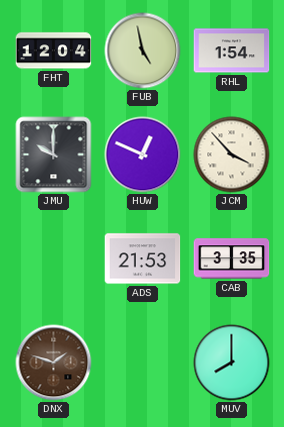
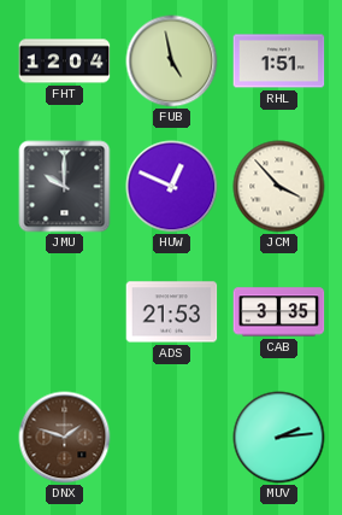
RHL: 1:54 -> 1:51 (279, 62)
MUV: 8:00 -> 2:14 (279, 438)
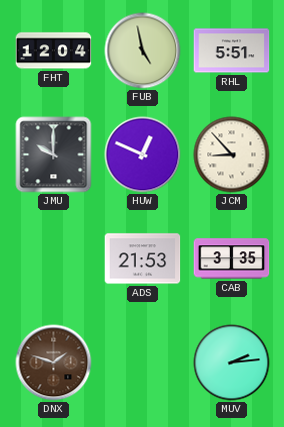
RHL: 1:51 -> 5:51 (232, 51)
JCM: 3:53 -> 8:53 (232, 155)
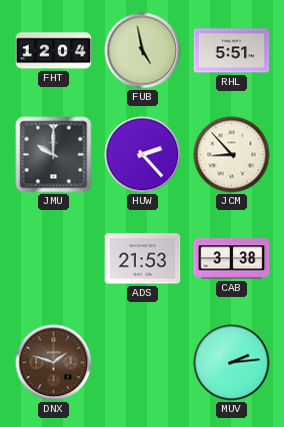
HUW: 12:49 -> 2:23 (143, 155)
CAB: 3:35 -> 3:38 (232, 259)
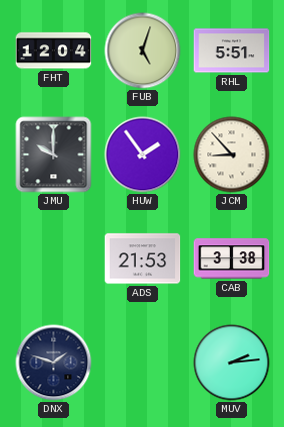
FUB: 4:58 -> 5:03 (143, 51)
HUW: 2:23 -> 1:54 (143, 155)
DNX dial: brown -> navy (54, 363)
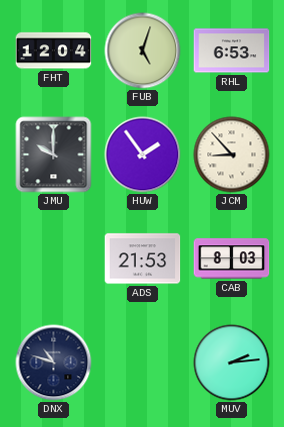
RHL: 5:51 -> 6:53 (232, 51)
CAB: 3:38 -> 8:03 (232, 259)
DNX: 1:48 -> 10:48 (54, 363)
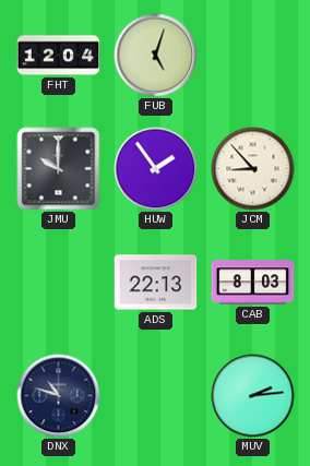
RHL: 6:53 -> none (232, 51)
ADS: 21:53 -> 22:13 (156, 283)
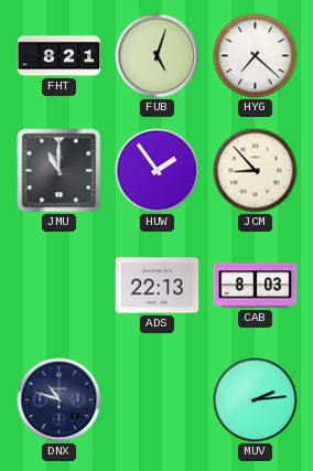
FHT: 12:04 -> 8:21 (60, 56)
HYG: none -> 7:22 (256, 56)
JMU: 10:00 -> 11:00 (60, 171)
